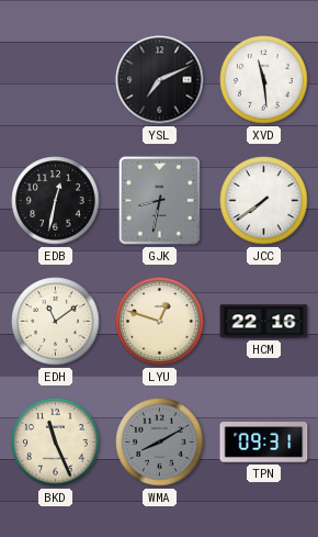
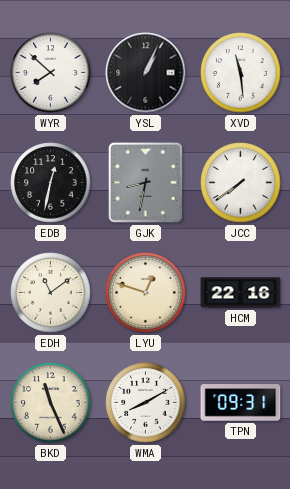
WYR: none -> 7:52 (51, 73)
YSL: 7:11 -> 1:04 (146, 73)
WMA dial: grey -> white (146, 403)
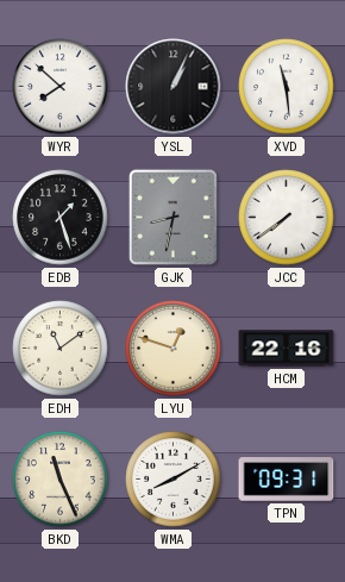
EDB: 12:32 -> 1:27 (61, 218)
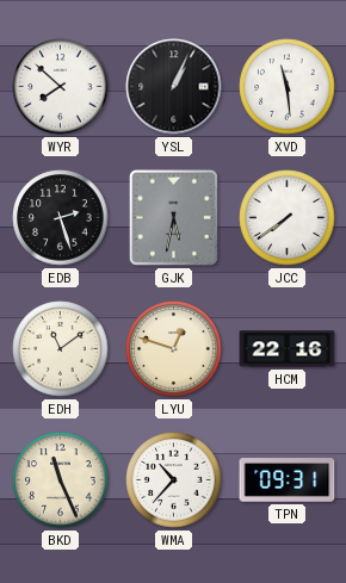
EDB: 1:27 -> 2:27 (61, 218)
GJK: 8:32 -> 5:32 (173, 217)
WMA: 8:10 -> 10:37 (174, 480)
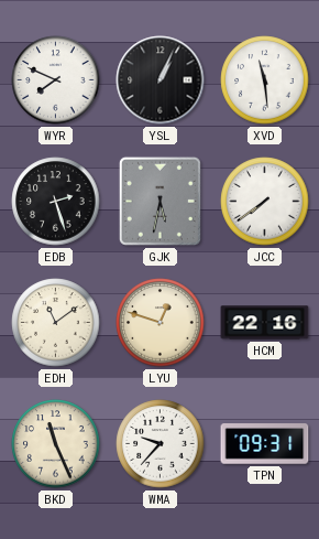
WYR: 7:52 -> 7:49 (56, 80)
WMA: 10:37 -> 9:37 (161, 444)
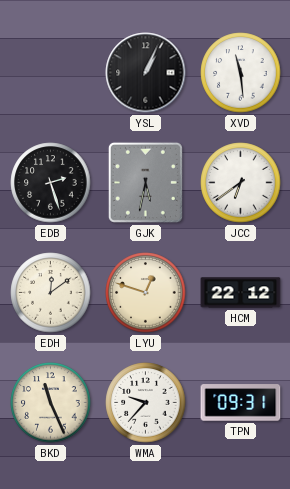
WYR: 7:49 -> none (56, 80)
JCC: 7:39 -> 6:39 (241, 183)
EDH: 11:09 -> 12:09 (51, 293)
HCM: 22:16 -> 22:12 (241, 293)
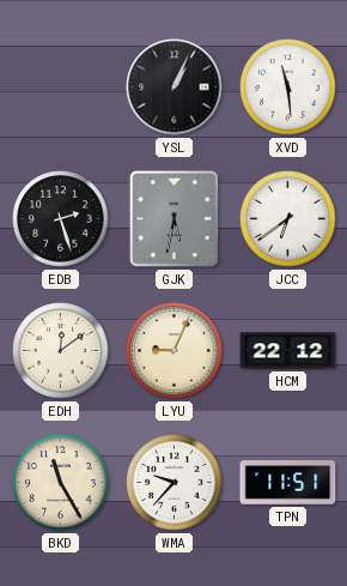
LYU: 12:48 -> 9:04 (175, 351)
BKD: 11:26 -> 11:25 (61, 483)
TPN: 09:31 -> 11:51 (288, 483)
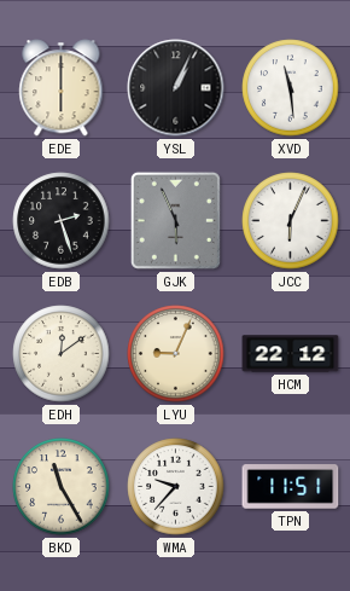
EDE: none -> 6:00 (62, 88)
GJK: 5:32 -> 5:56 (175, 220)
JCC: 6:39 -> 6:04 (291, 221)
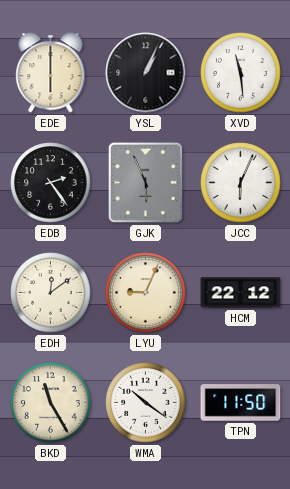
EDB: 2:27 -> 2:24 (51, 183)
WMA: 9:37 -> 10:21 (146, 403)
TPN: 11:51 -> 11:50 (241, 403)
